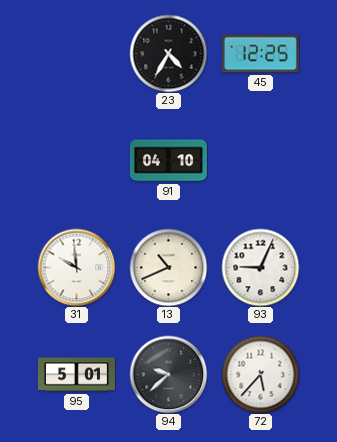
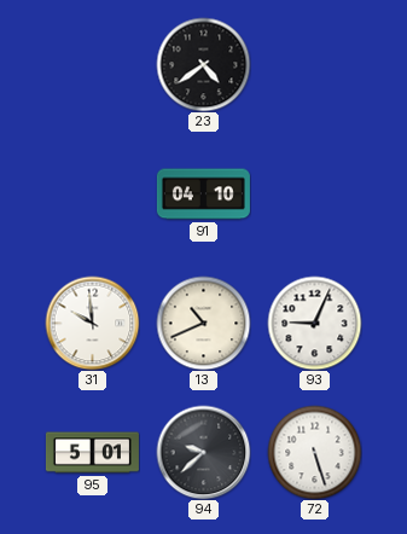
23: 4:35 -> 4:39 (203, 64)
45: 12:25 -> none (260, 54)
72: 5:37 -> 5:27 (314, 452)
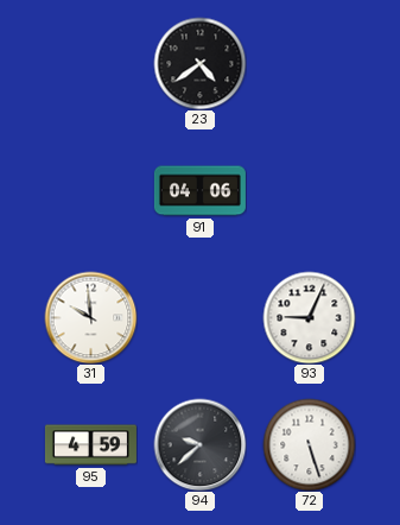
91: 04:10 -> 04:06 (199, 191)
13: 10:41 -> none (203, 323)
95: 5:01 -> 4:59 (90, 445)
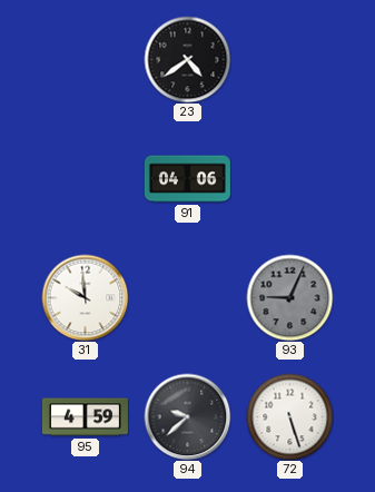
93 dial: white -> grey (289, 297)
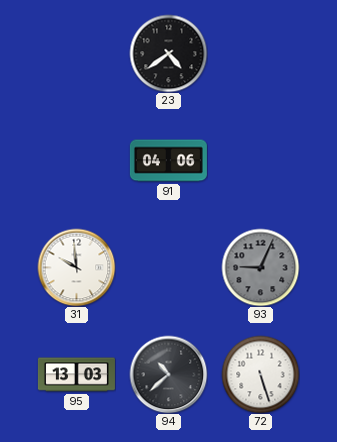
95: 4:59 -> 13:03 (76, 375)
94: 9:38 -> 10:38 (168, 374)
